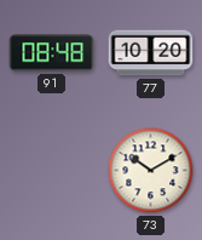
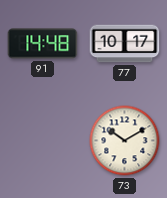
91: 08:48 -> 14:48 (43, 44)
77: 10:20 -> 10:17 (125, 44)
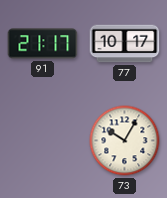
91: 14:48 -> 21:17 (43, 44)
73: 10:10 -> 10:05 (125, 141)
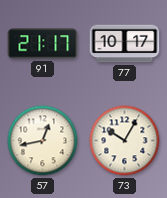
57: none -> 12:43 (43, 141)
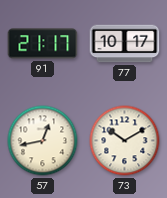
73: 10:05 -> 10:10 (125, 141)
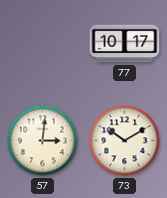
91: 21:17 -> none (43, 44)
57: 12:43 -> 3:01 (43, 141)
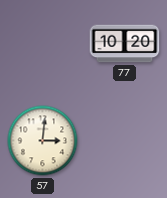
77: 10:17 -> 10:20 (125, 44)
73: 10:10 -> none (125, 141)
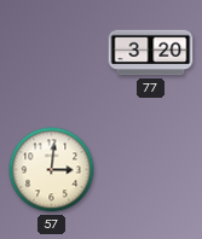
77: 10:20 -> 3:20 (151, 53)
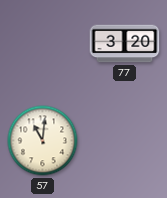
57: 3:01 -> 11:01 (43, 141)
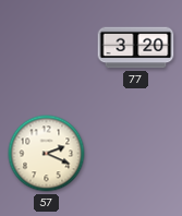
57: 11:01 -> 2:19 (47, 154)
